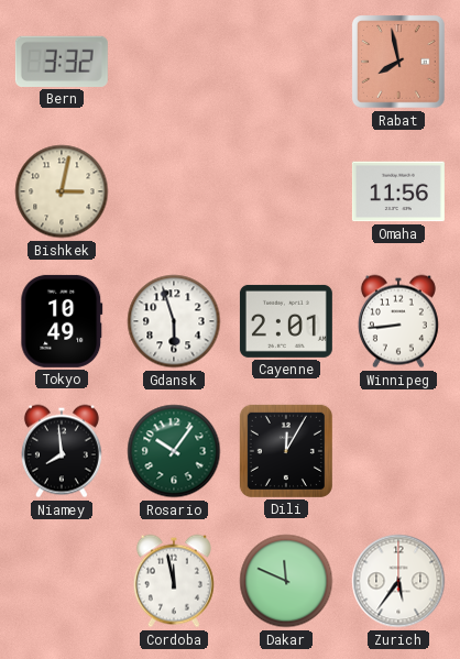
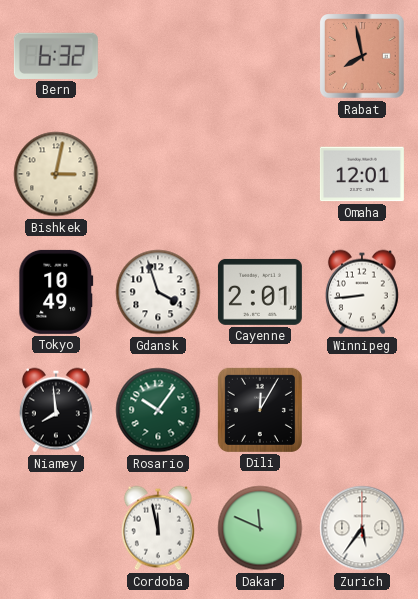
Bern: 3:32 -> 6:32 (56, 56)
Omaha: 11:56 -> 12:01 (362, 174)
Gdansk: 5:57 -> 3:57 (158, 292)
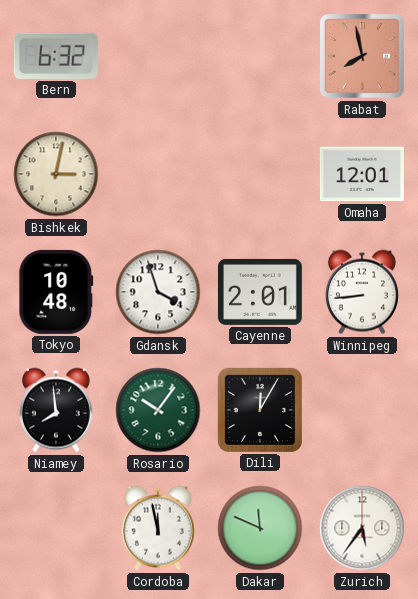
Tokyo: 10:49 -> 10:48 (56, 292)
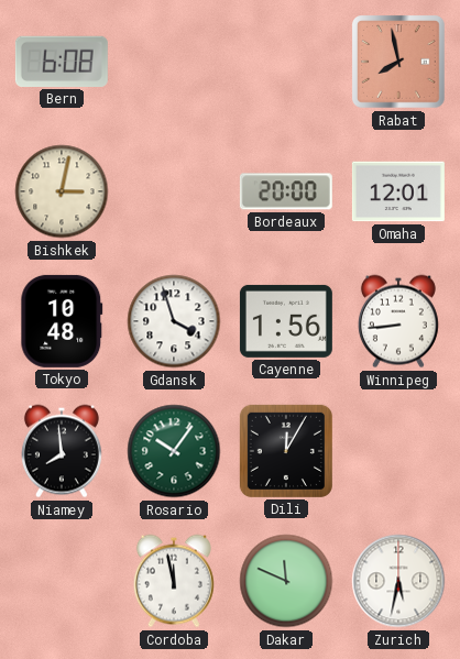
Bern: 6:32 -> 6:08 (62, 62)
Bordeaux: none -> 20:00 (286, 191)
Cayenne: 2:01 -> 1:56 (286, 321)
Zurich: 5:36 -> 5:32 (398, 581)
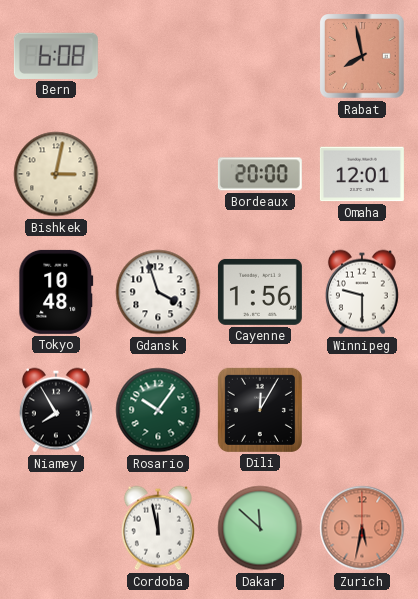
Winnipeg: 8:44 -> 9:30 (362, 292)
Niamey: 7:59 -> 7:55 (56, 410)
Dakar: 11:49 -> 11:52 (260, 528)
Zurich dial: white -> salmon (362, 528)
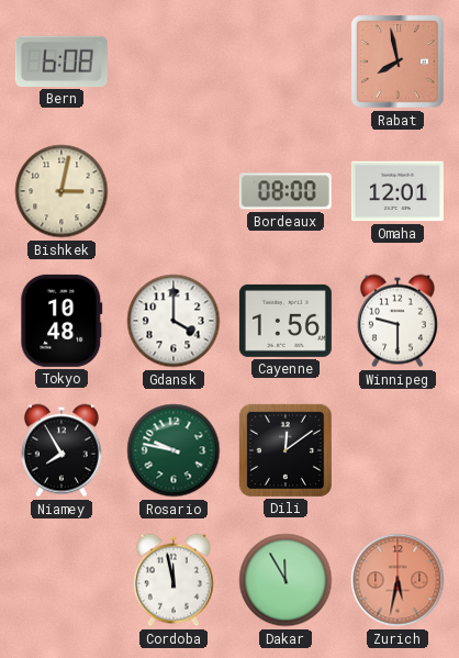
Bordeaux: 20:00 -> 08:00 (286, 191)
Gdansk: 3:57 -> 4:00 (173, 321)
Rosario: 10:06 -> 9:47 (173, 450)
Dili: 12:05 -> 12:09 (286, 450)
Dakar: 11:52 -> 11:55 (286, 580)
